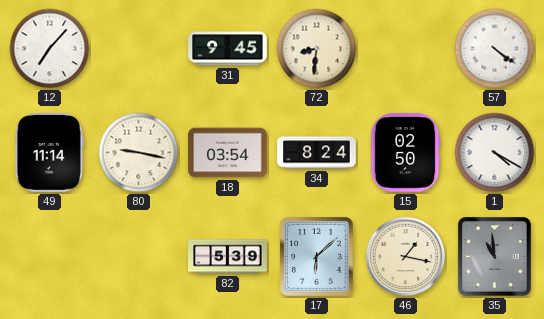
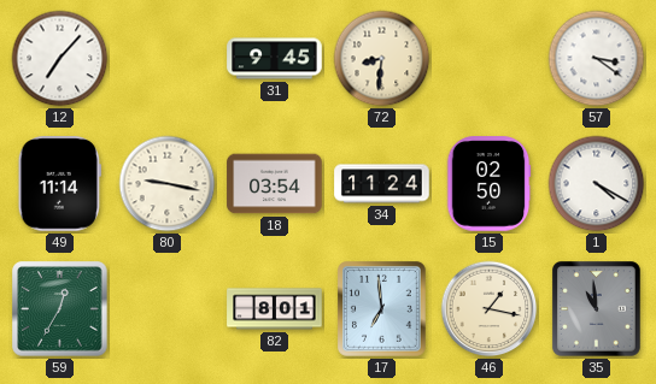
57: 4:21 -> 3:21 (597, 59)
34: 8:24 -> 11:24 (382, 184)
59: none -> 12:35 (60, 309)
82: 5:39 -> 8:01 (275, 309)
17: 6:08 -> 6:59 (382, 309)
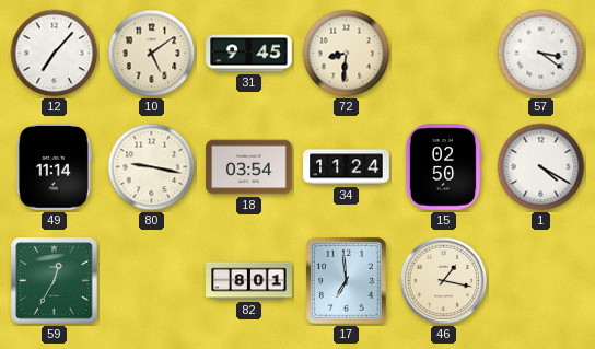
10: none -> 5:09 (152, 54)
35: 10:59 -> none (597, 309)
